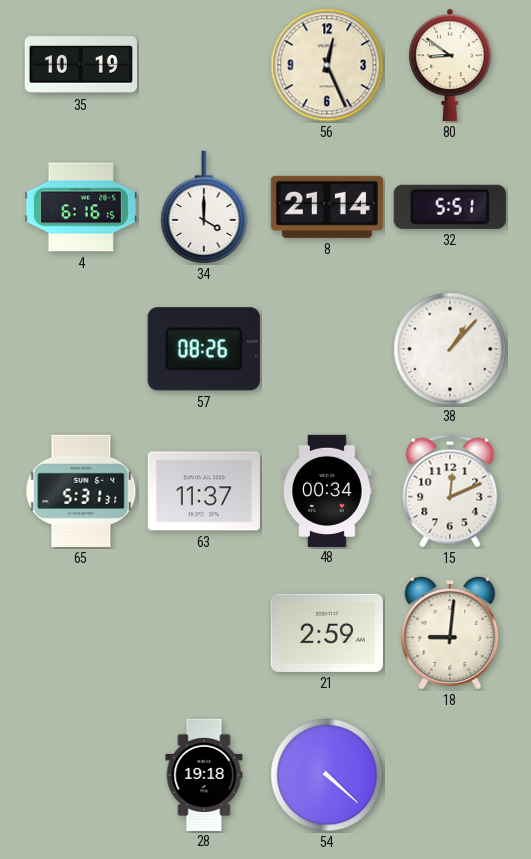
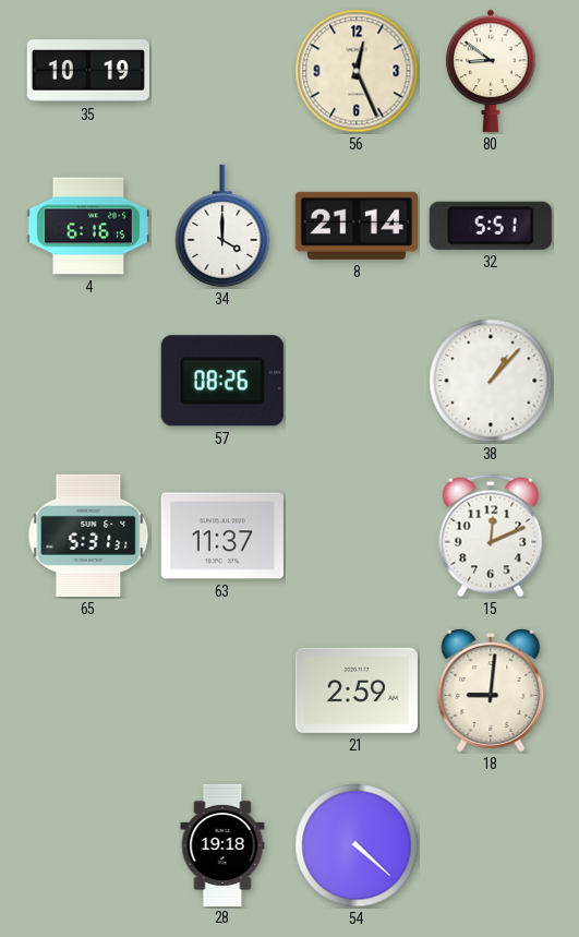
48: 00:34 -> none (327, 490)
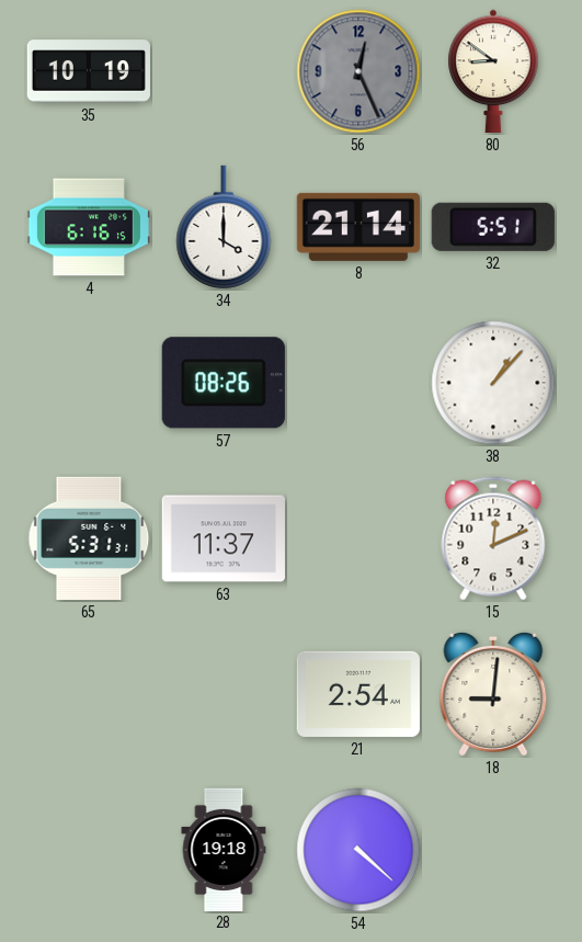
56 dial: cream -> grey (358, 71)
21: 2:59 -> 2:54 (358, 694)
